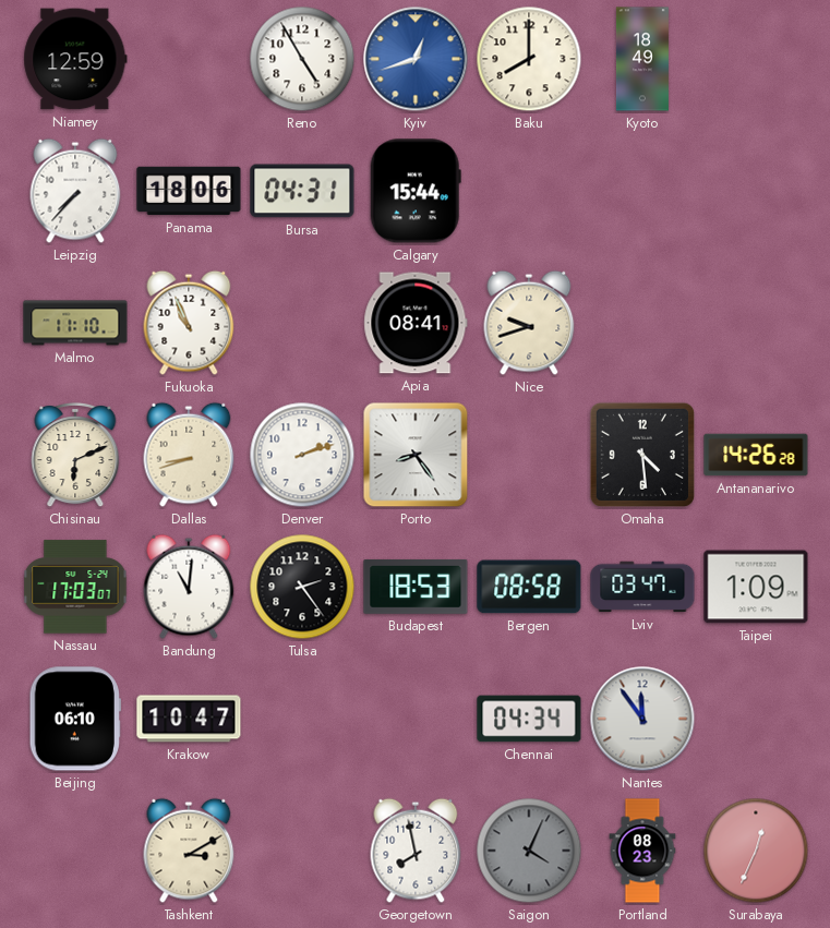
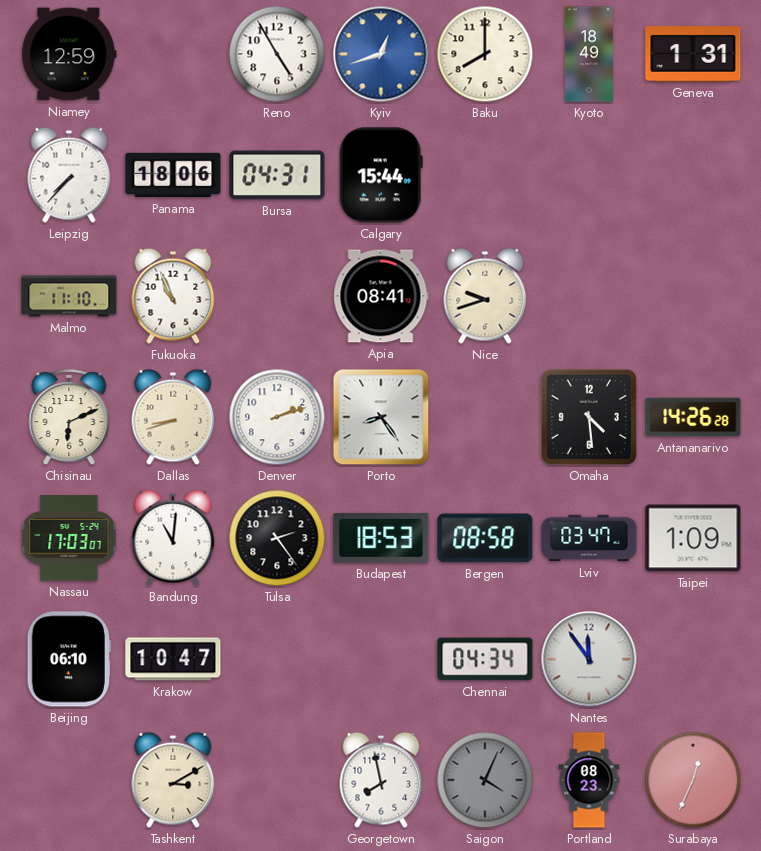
Geneva: none -> 1:31 (693, 54)
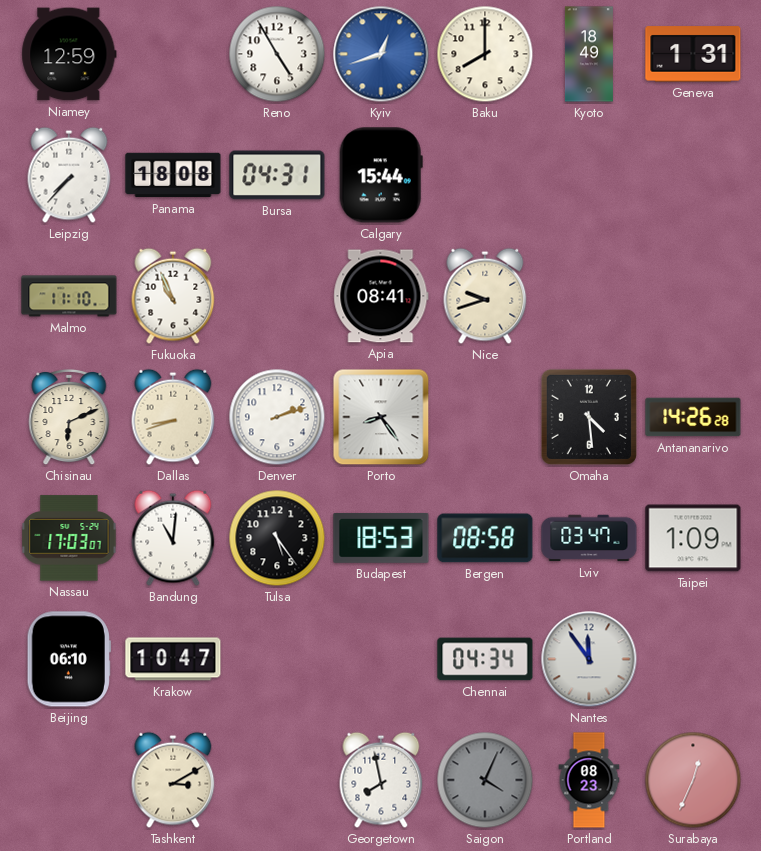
Panama: 18:06 -> 18:08 (173, 175)
Tulsa: 2:24 -> 5:24 (277, 538)
